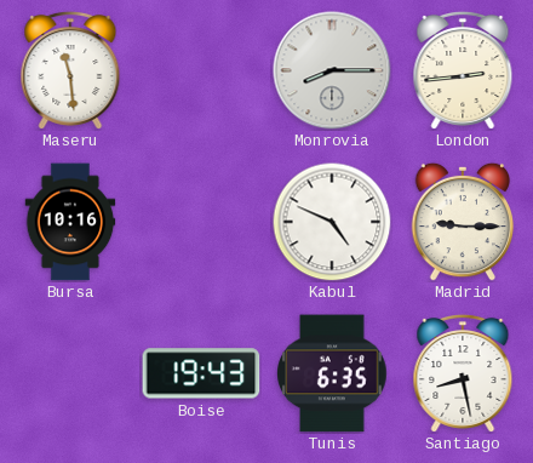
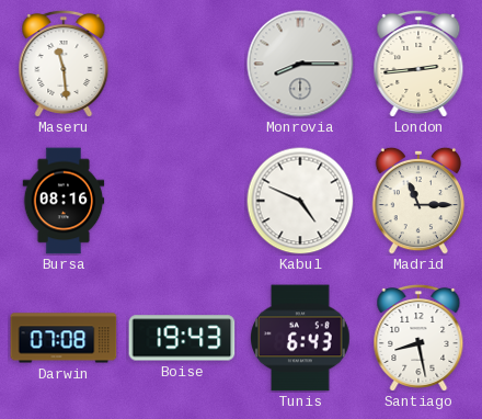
Bursa: 10:16 -> 08:16 (64, 201)
Madrid: 9:15 -> 11:15 (418, 201)
Darwin: none -> 07:08 (64, 338)
Tunis: 6:35 -> 6:43 (301, 338)
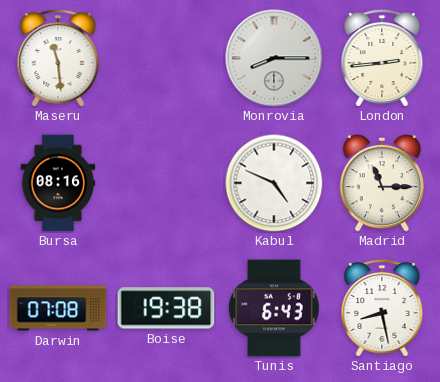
Boise: 19:43 -> 19:38 (166, 308)
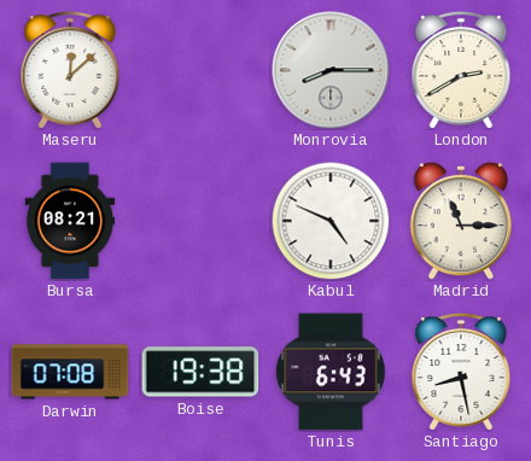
Maseru: 11:29 -> 12:08 (70, 70)
London: 2:44 -> 2:40 (461, 70)
Bursa: 08:16 -> 08:21 (70, 221)
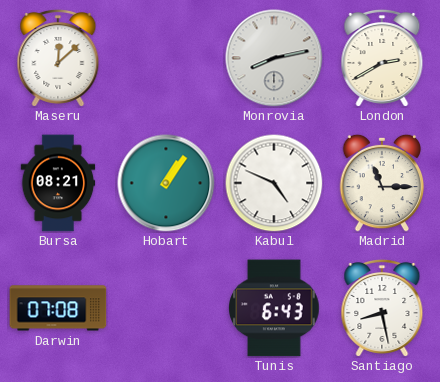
Monrovia: 8:15 -> 8:13 (274, 58)
Hobart: none -> 1:06 (166, 183)
Boise: 19:38 -> none (200, 372)
